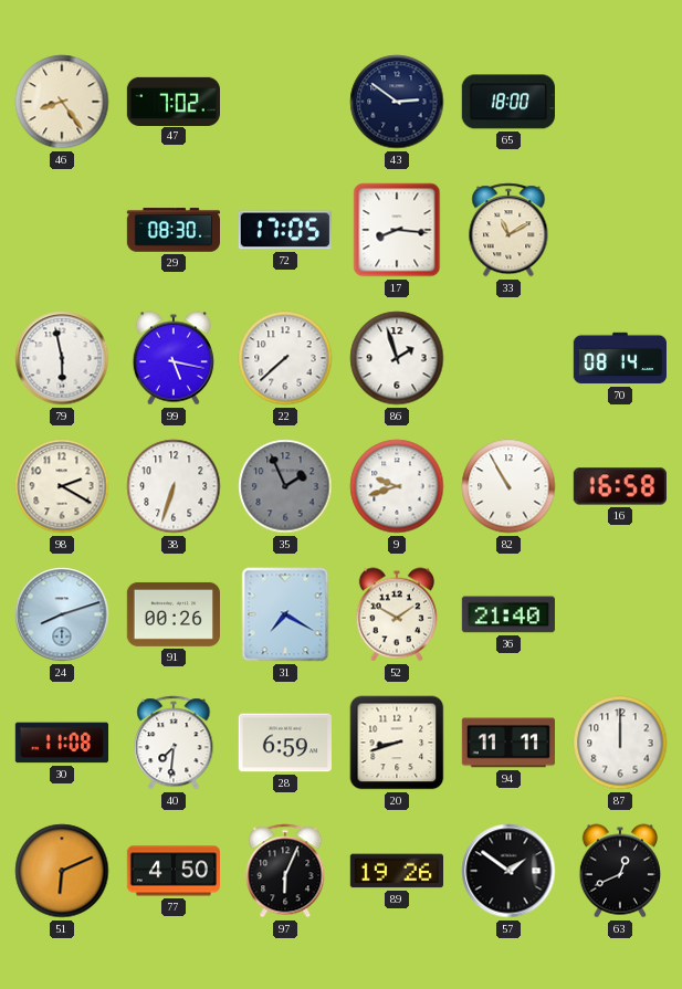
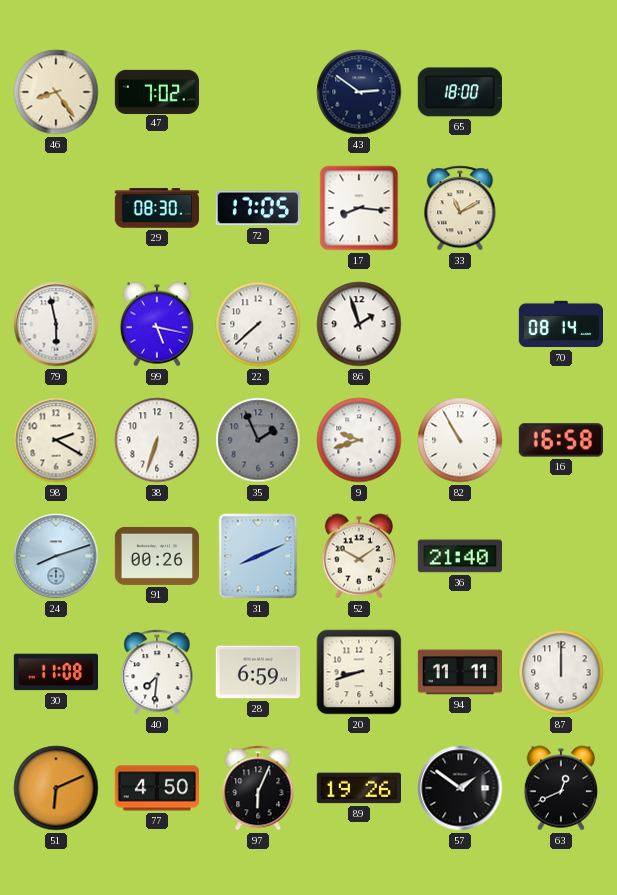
31: 7:20 -> 8:11 (258, 556)
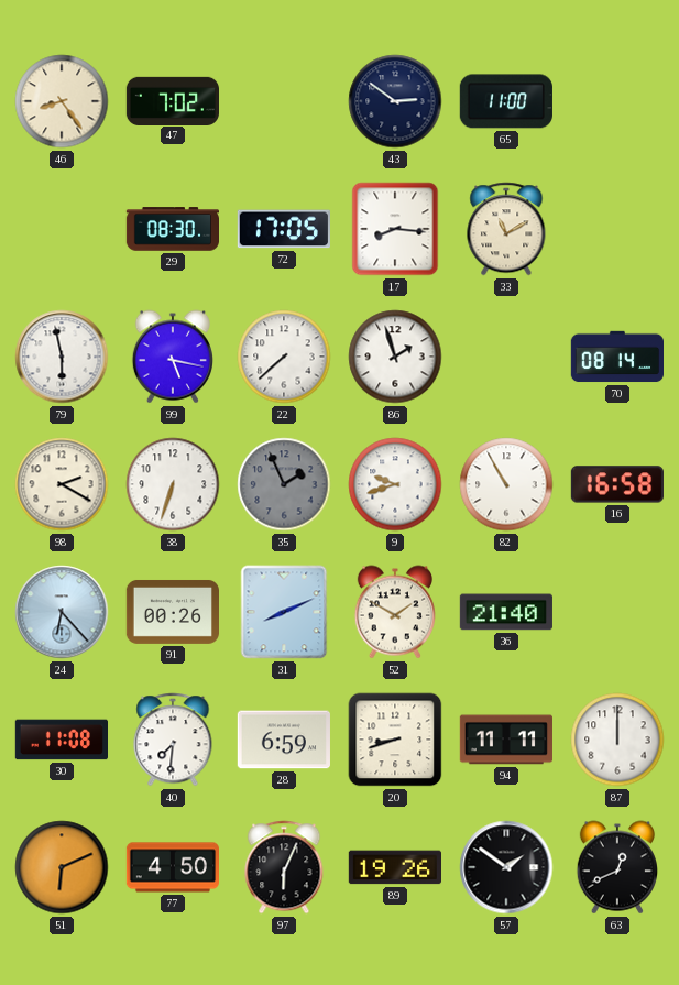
65: 18:00 -> 11:00 (506, 101)
24: 8:12 -> 6:23 (62, 612)
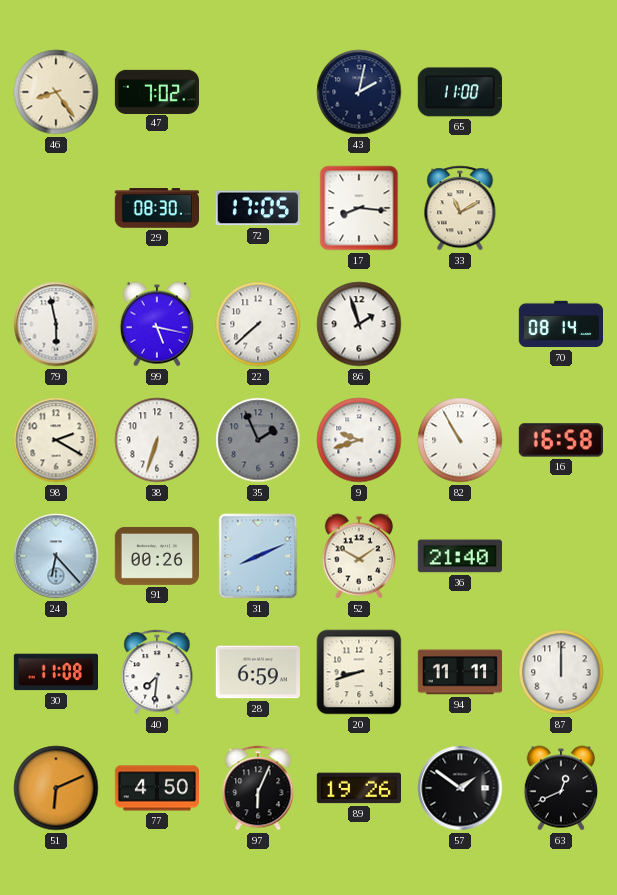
43: 2:51 -> 2:02 (359, 92)
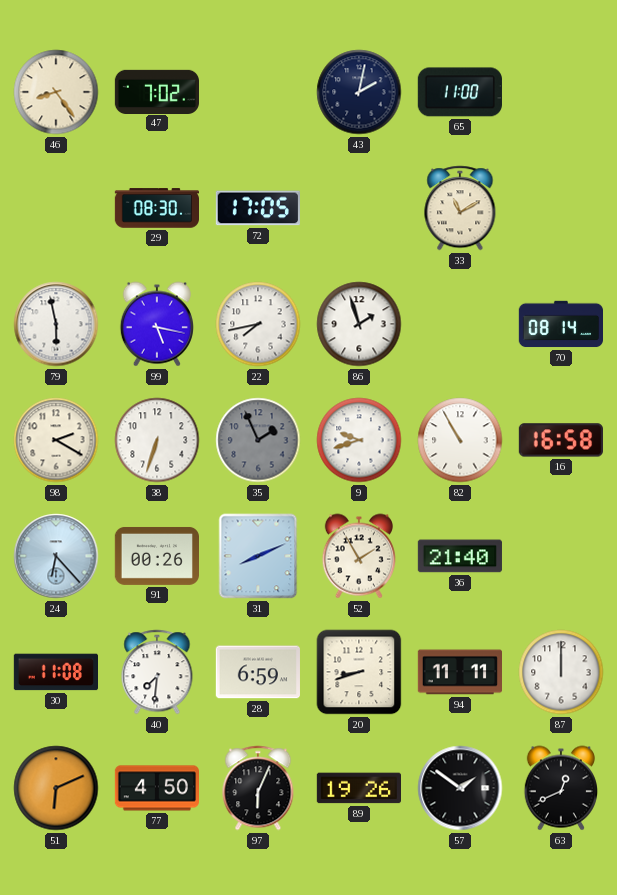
17: 8:16 -> none (359, 208)
22: 7:38 -> 7:43 (258, 324)
52: 1:50 -> 1:55 (359, 556)
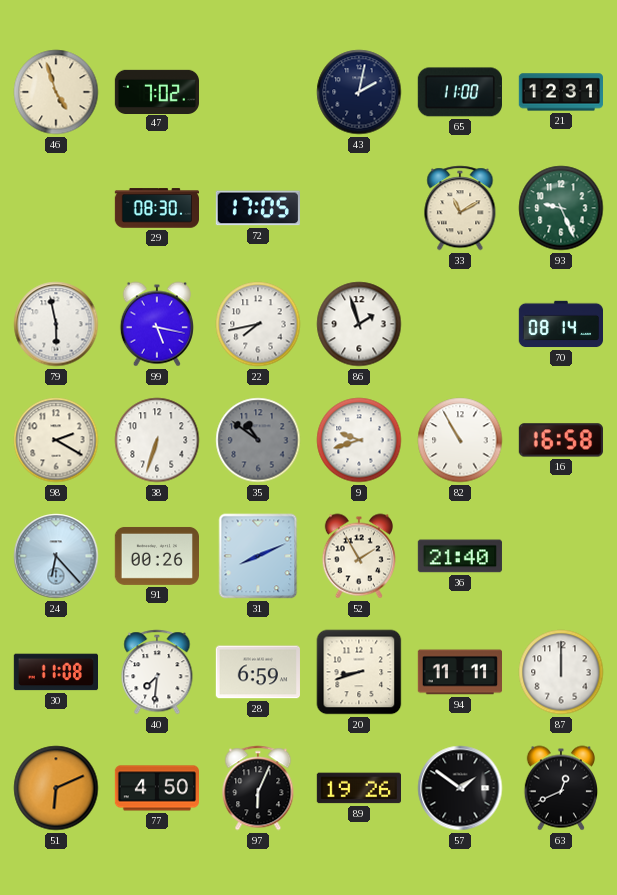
46: 8:24 -> 4:57 (56, 92)
21: none -> 12:31 (560, 92)
93: none -> 9:26 (561, 208)
35: 1:56 -> 10:51 (258, 440)
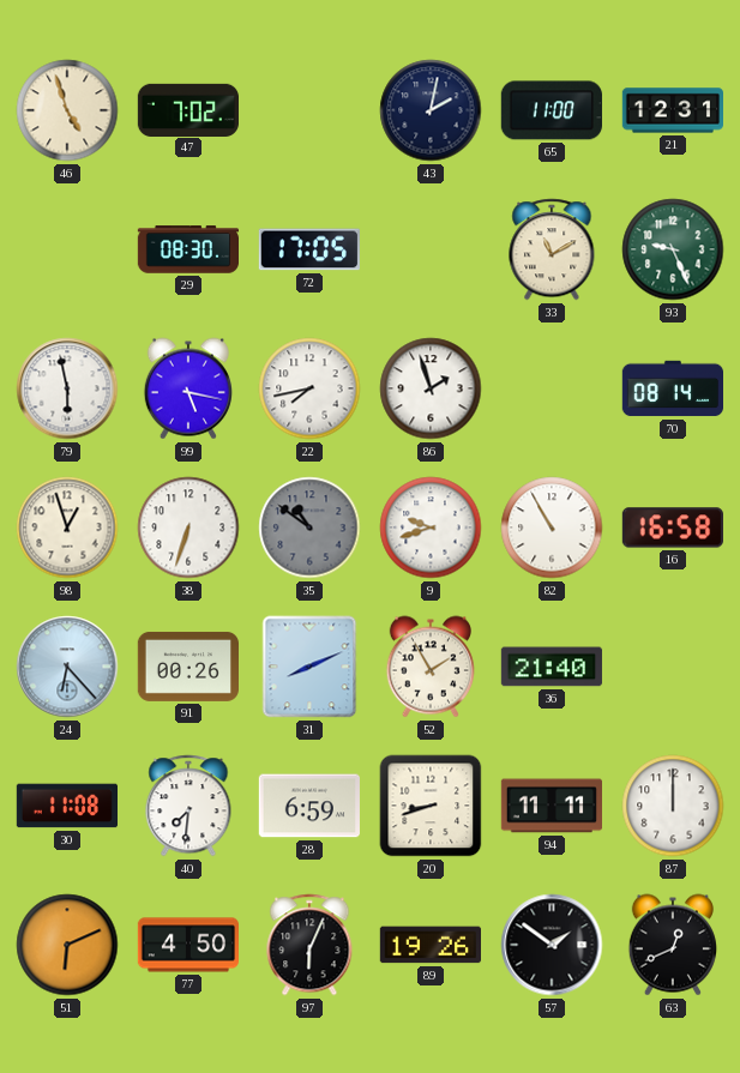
98: 2:20 -> 12:57 (67, 528)
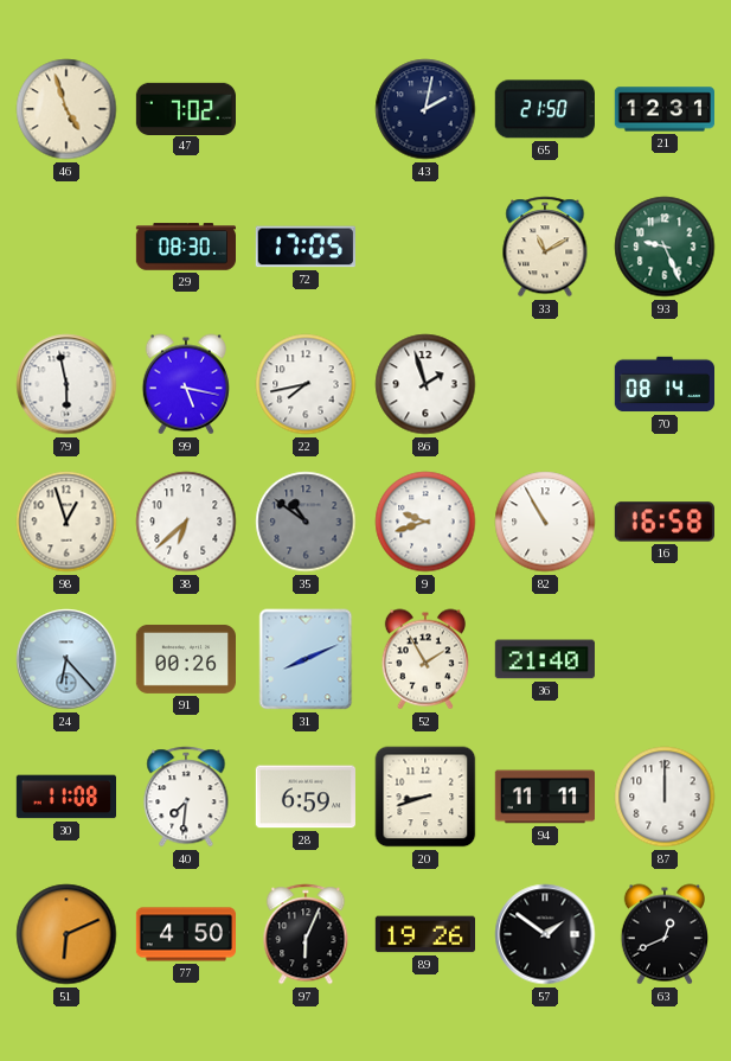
65: 11:00 -> 21:50 (545, 109)
38: 6:33 -> 6:38 (186, 522)
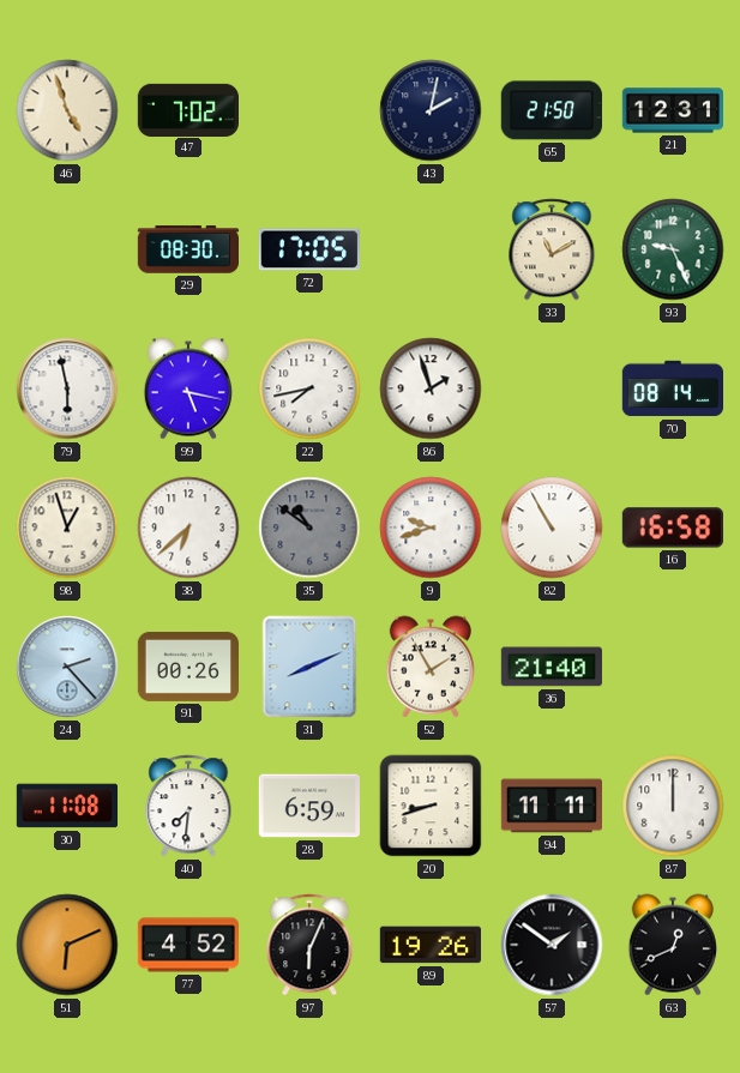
24: 6:23 -> 2:23 (67, 667)
77: 4:50 -> 4:52 (187, 945)
